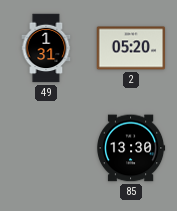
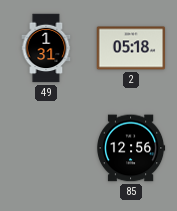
2: 05:20 -> 05:18 (131, 48)
85: 13:30 -> 12:56 (131, 148)
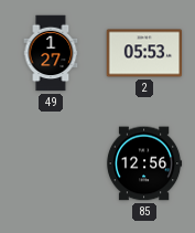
49: 1:31 -> 1:27 (51, 53)
2: 05:18 -> 05:53 (144, 53)
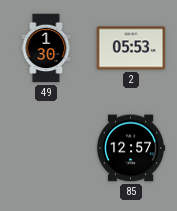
49: 1:27 -> 1:30 (46, 48)
85: 12:56 -> 12:57 (131, 148)
